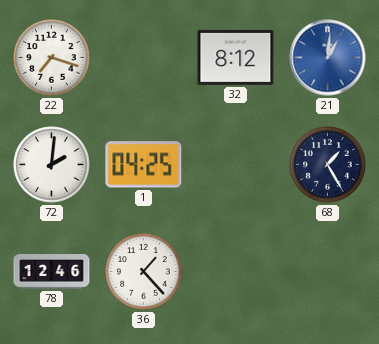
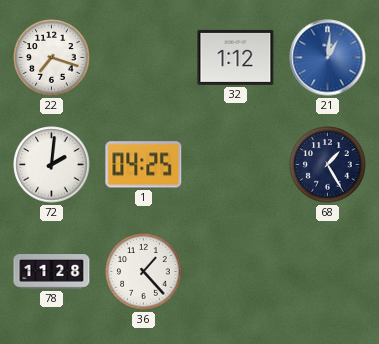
32: 8:12 -> 1:12 (236, 57)
78: 12:46 -> 11:28 (52, 272)
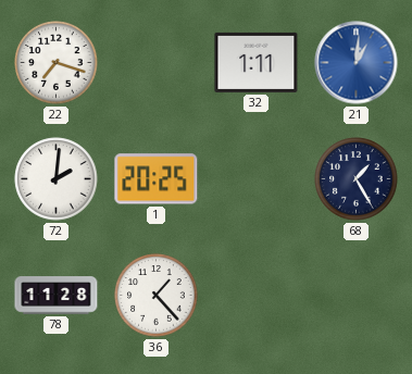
32: 1:12 -> 1:11 (257, 62)
1: 04:25 -> 20:25 (157, 179)
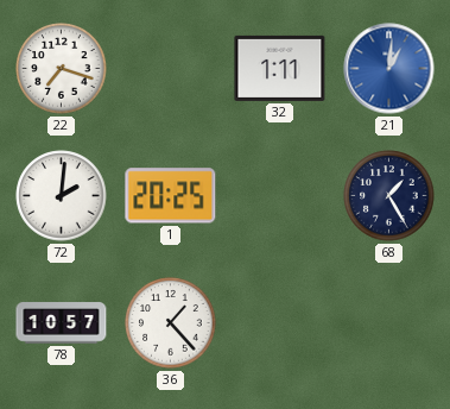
78: 11:28 -> 10:57 (62, 323)
